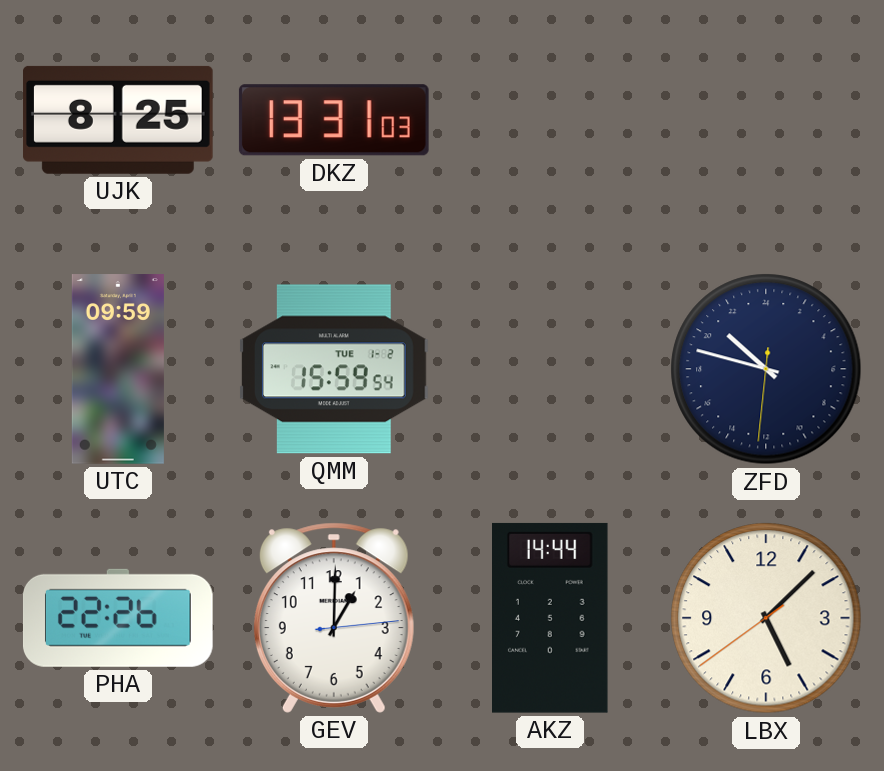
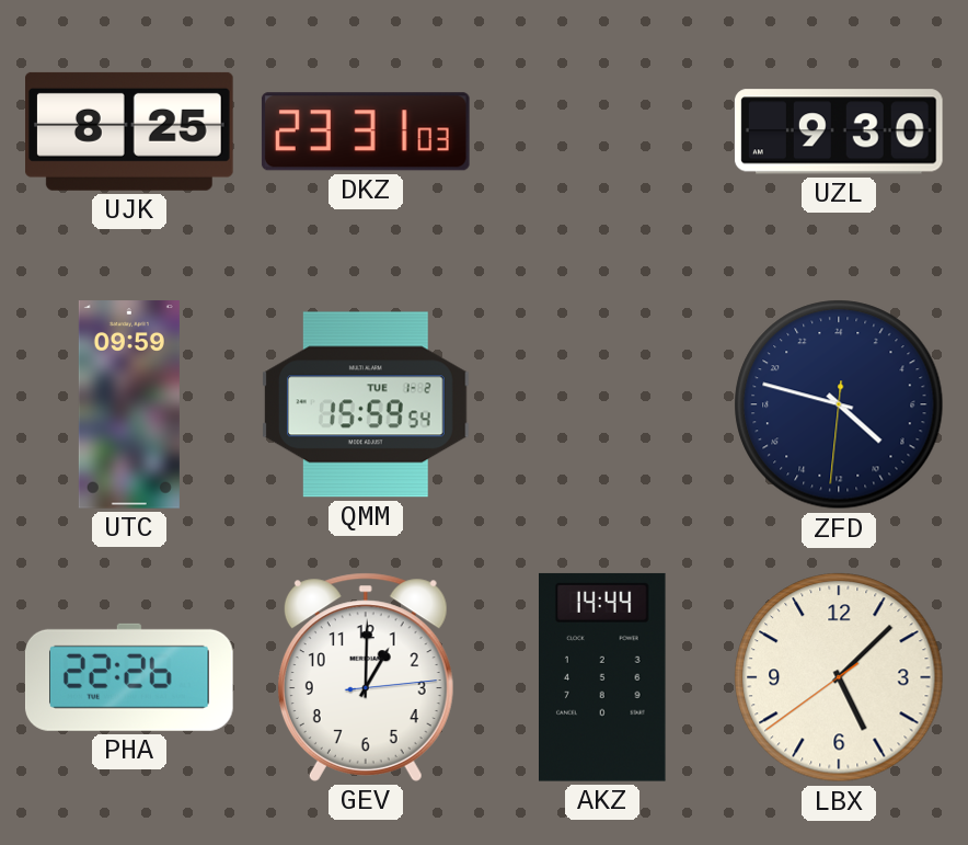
DKZ: 13:31 -> 23:31 (366, 132)
UZL: none -> 9:30 (839, 132)
ZFD: 20:47 -> 8:47 (839, 404)
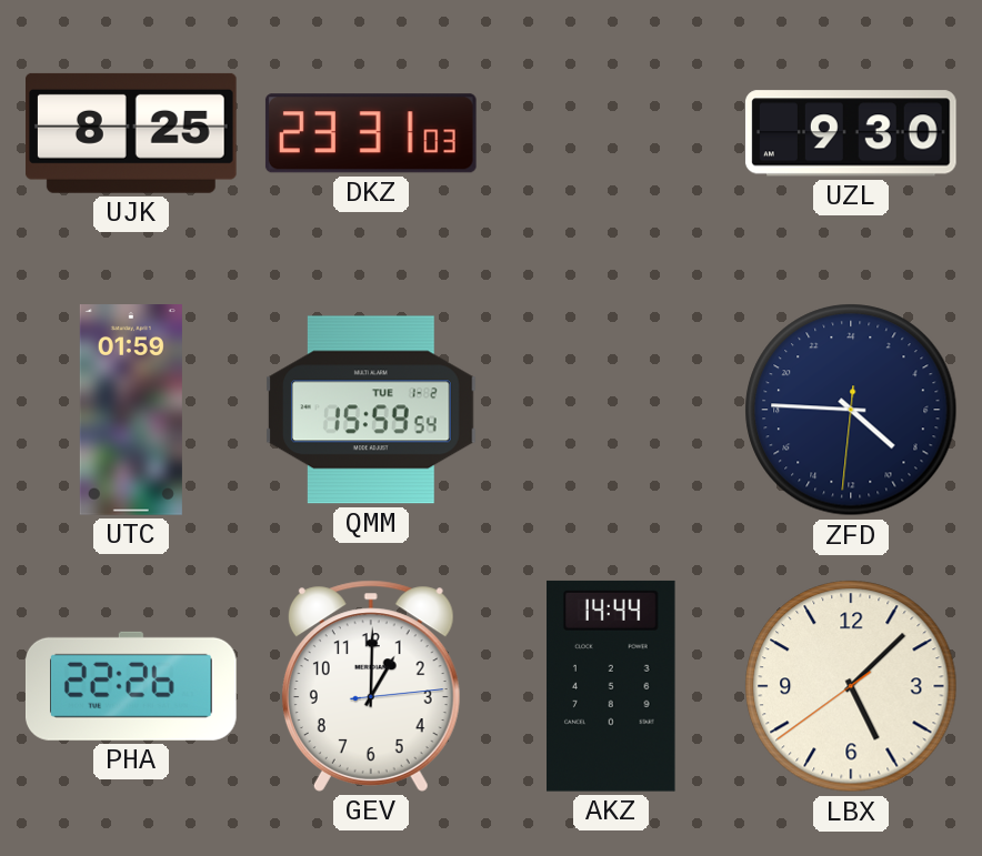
UTC: 09:59 -> 01:59 (131, 410)
ZFD: 8:47 -> 8:45 (851, 410)
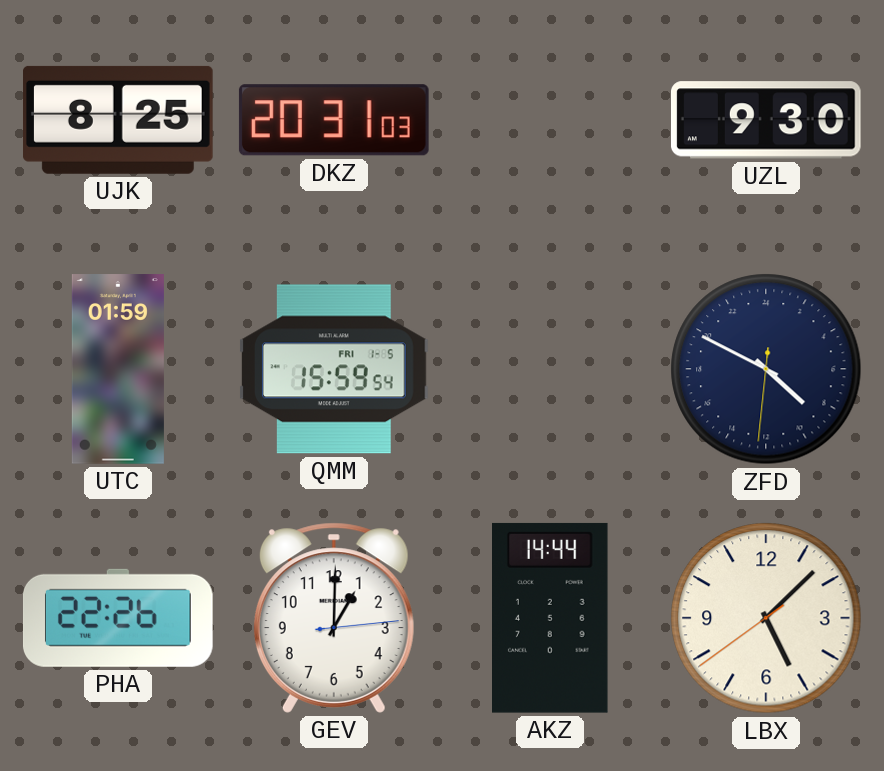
DKZ: 23:31 -> 20:31 (334, 120)
QMM date: TUE 1-2 -> FRI 1-5 (335, 369)
ZFD: 8:45 -> 8:49 (766, 369)
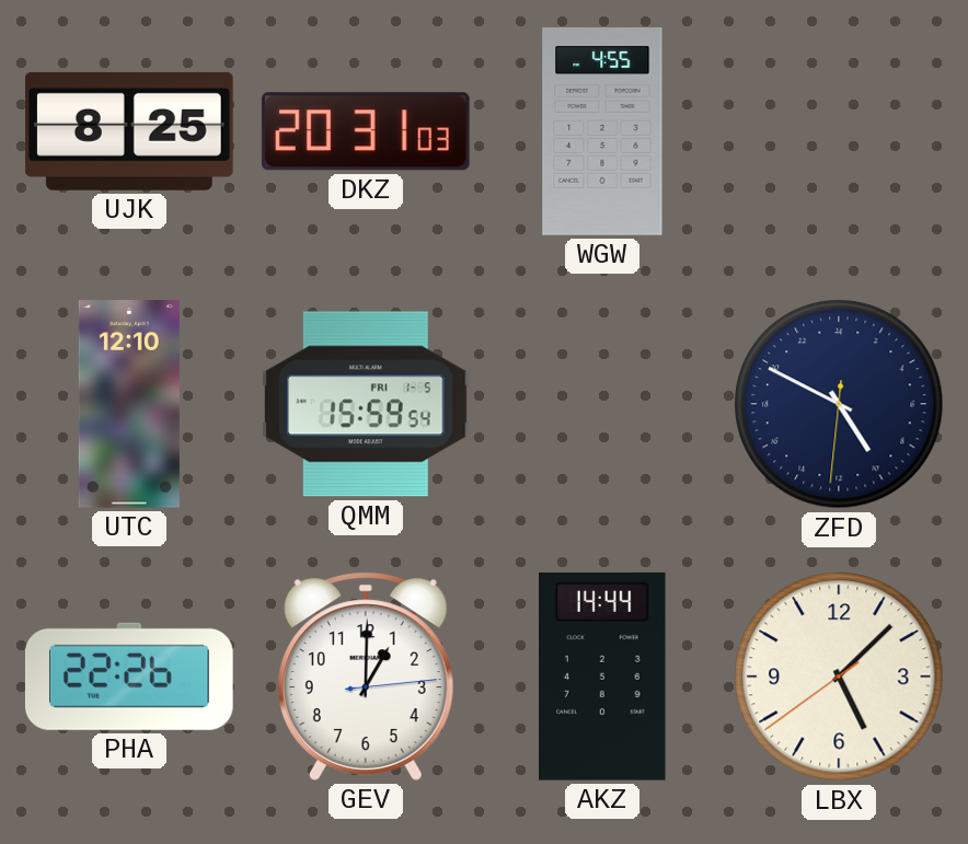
WGW: none -> 4:55 (602, 131)
UZL: 9:30 -> none (766, 120)
UTC: 01:59 -> 12:10 (129, 404)
ZFD: 8:49 -> 9:49 (839, 404)
